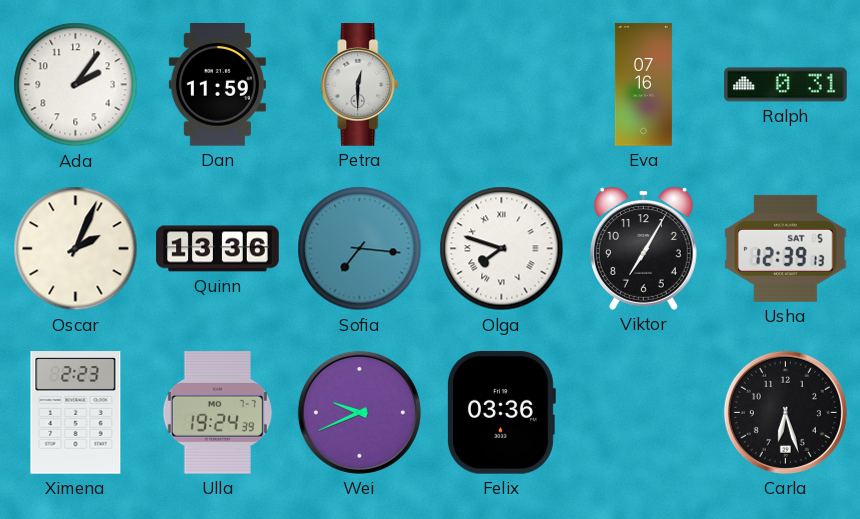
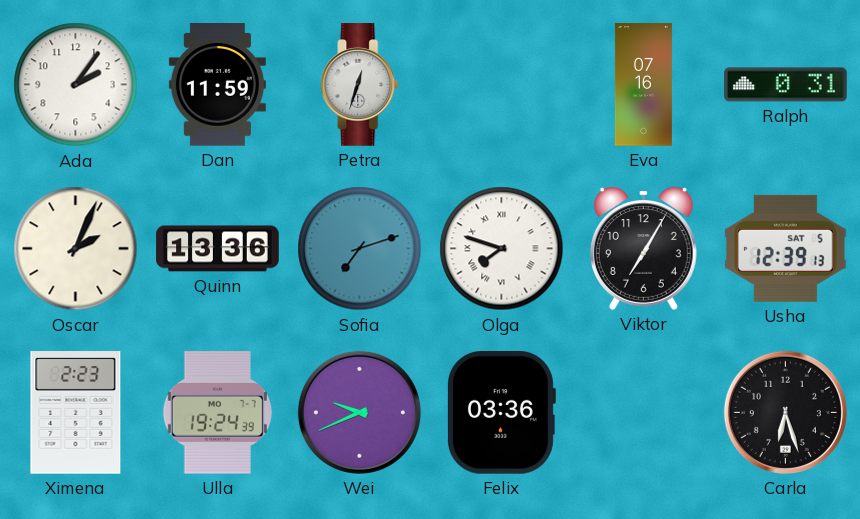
Petra: 12:30 -> 12:33 (360, 85)
Sofia: 7:16 -> 7:12 (360, 249)
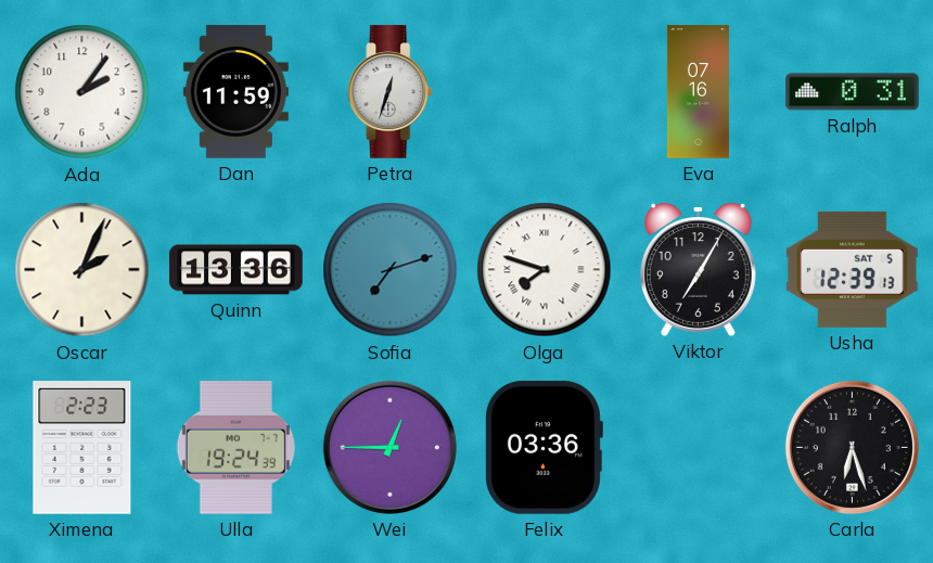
Wei: 9:41 -> 12:45 (389, 447)
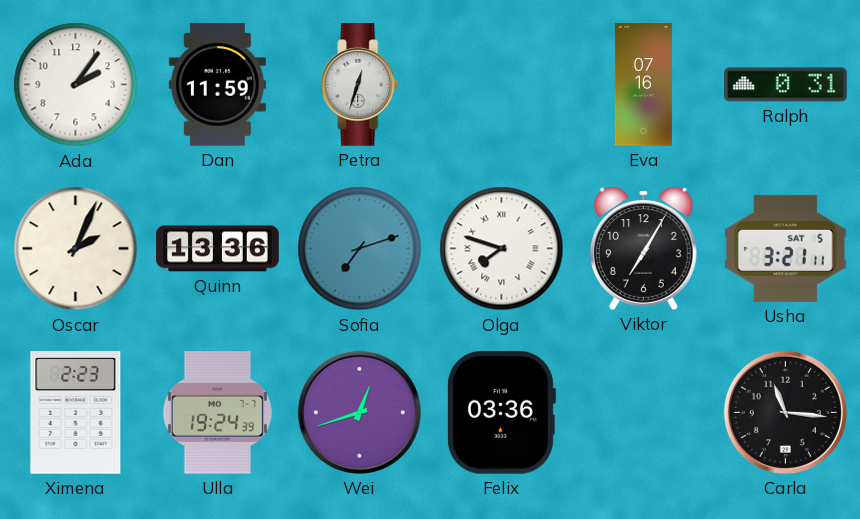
Usha: 12:39 -> 3:21 (786, 248)
Wei: 12:45 -> 12:42 (359, 412)
Carla: 6:27 -> 11:16 (785, 412)
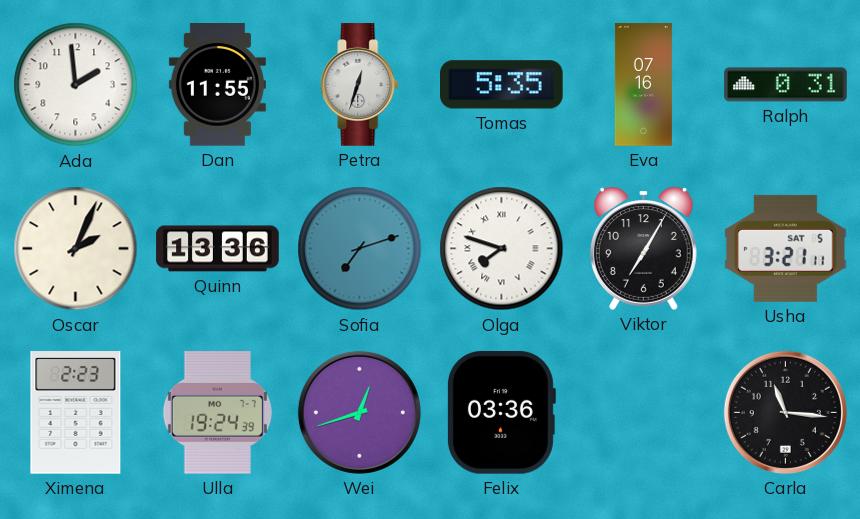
Ada: 2:06 -> 1:59 (76, 85)
Dan: 11:59 -> 11:55 (217, 85)
Tomas: none -> 5:35 (502, 85)
